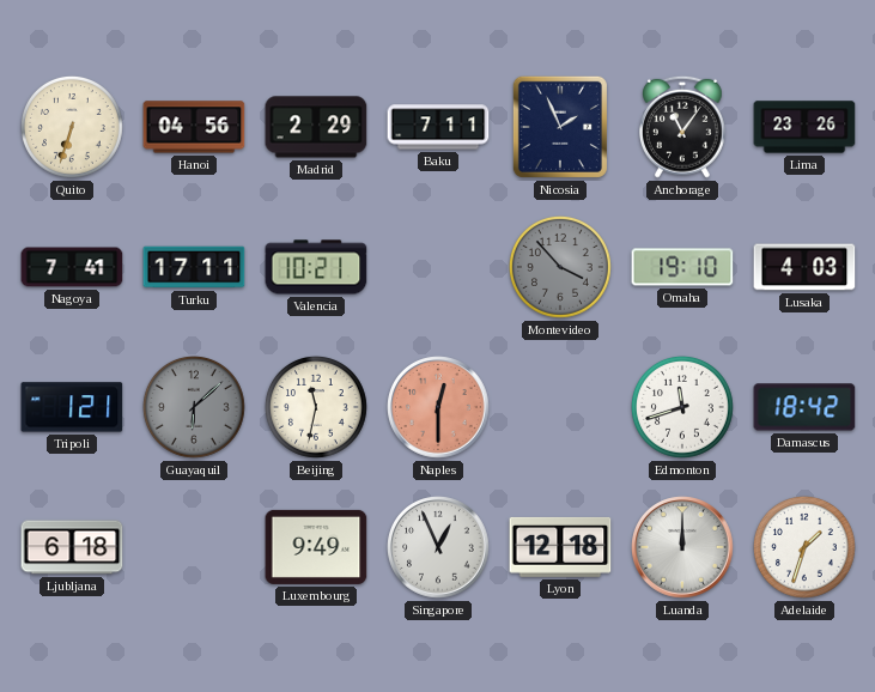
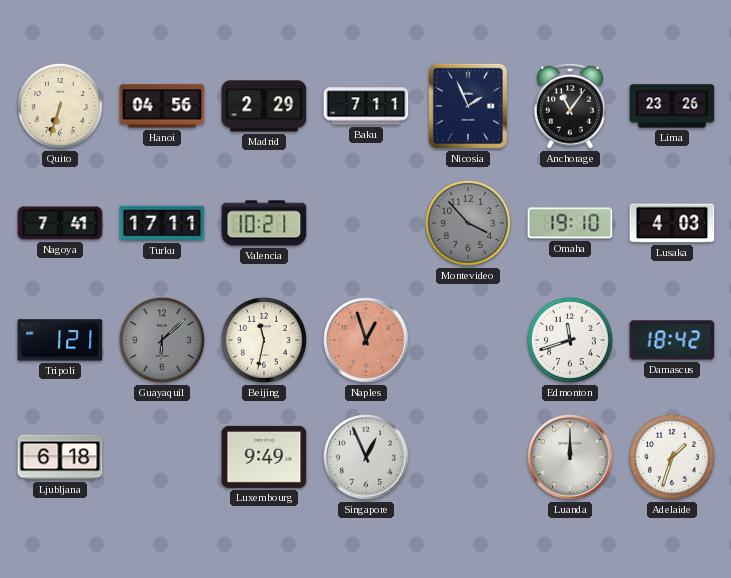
Naples: 12:30 -> 12:57 (366, 340)
Lyon: 12:18 -> none (560, 547)
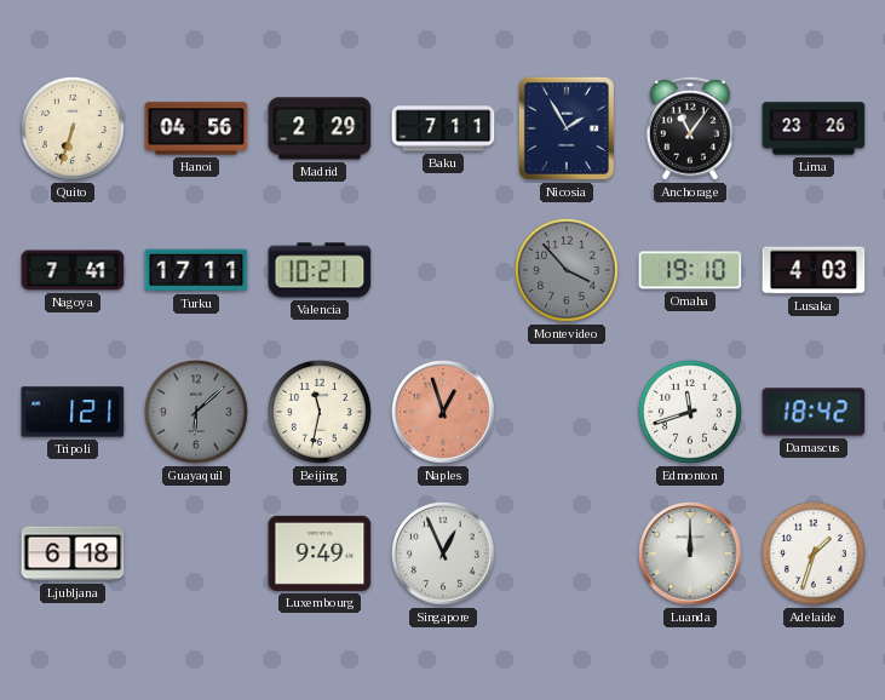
Nicosia: 1:56 -> 1:55 (567, 128)
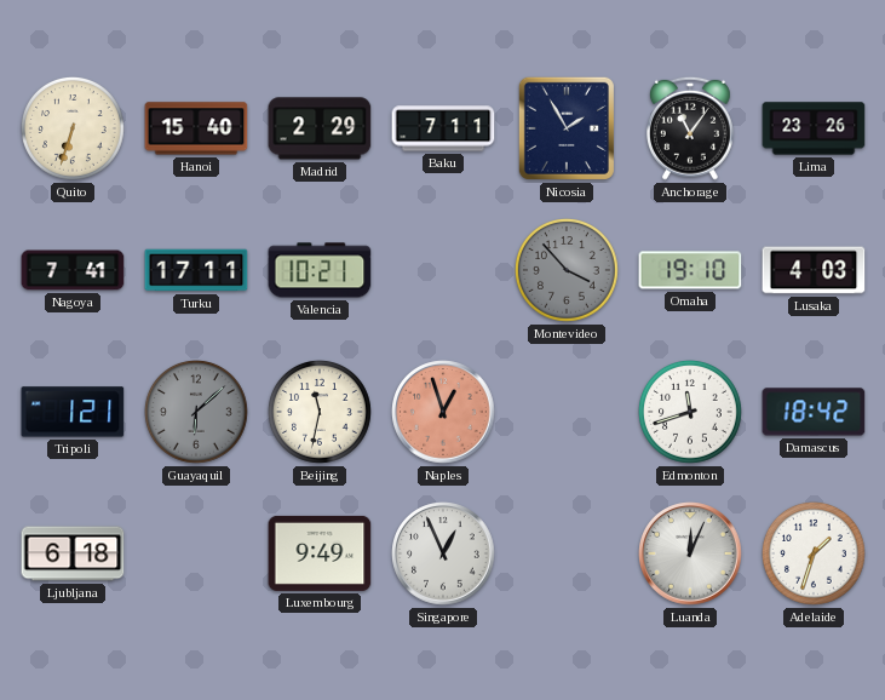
Hanoi: 04:56 -> 15:40 (196, 128)
Luanda: 12:00 -> 12:04 (690, 553)
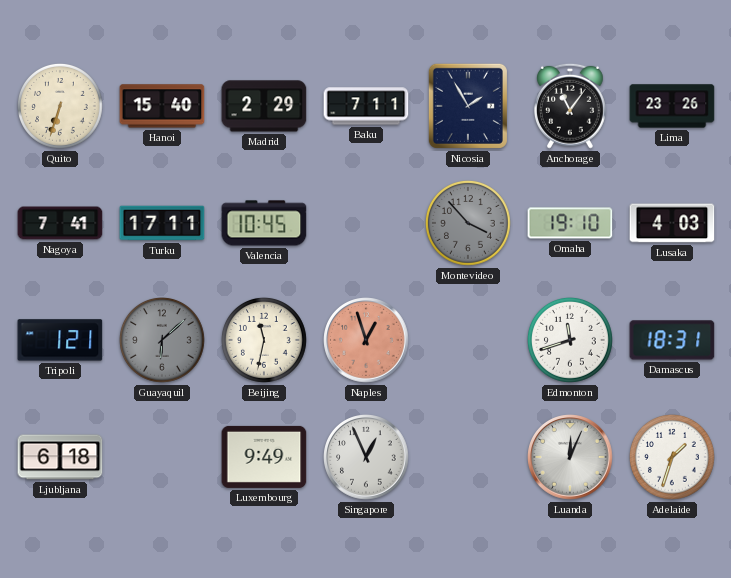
Valencia: 10:21 -> 10:45 (264, 223)
Damascus: 18:42 -> 18:31 (672, 340)
